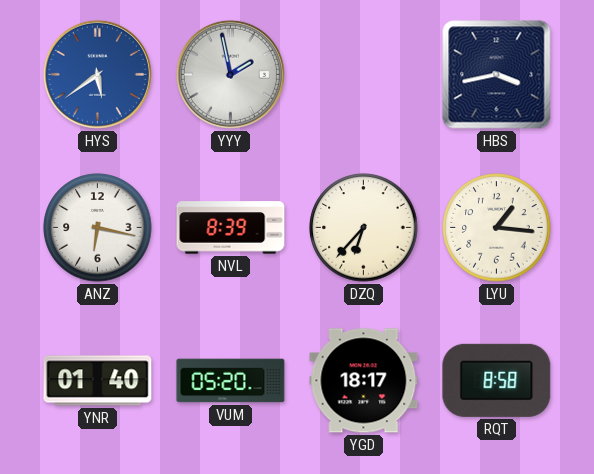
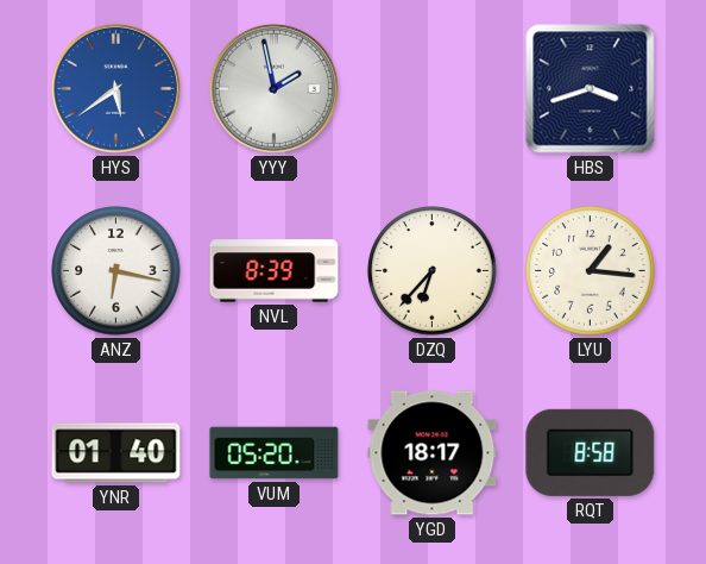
HBS: 3:43 -> 3:42 (591, 89)
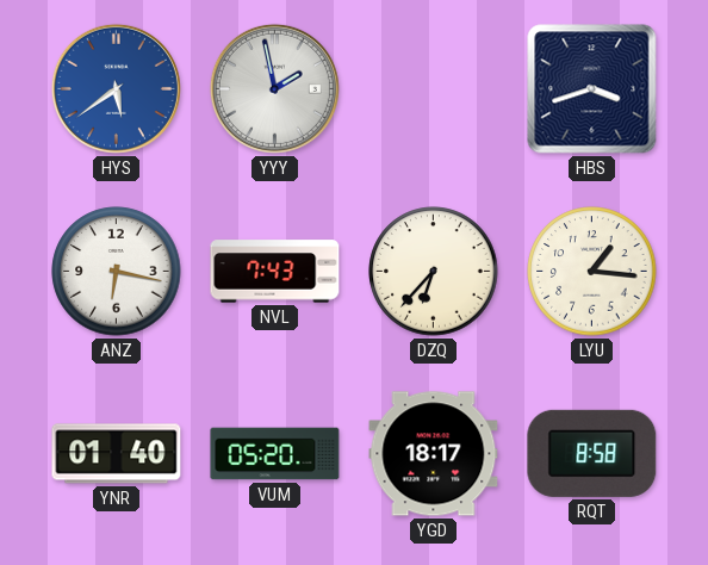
NVL: 8:39 -> 7:43 (275, 272)
